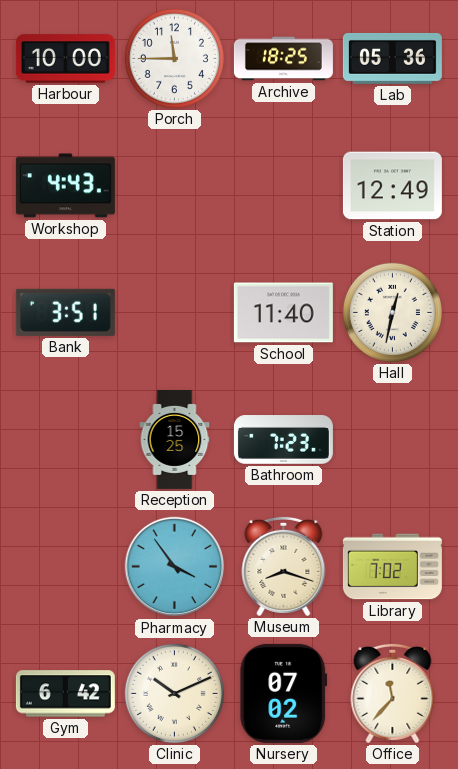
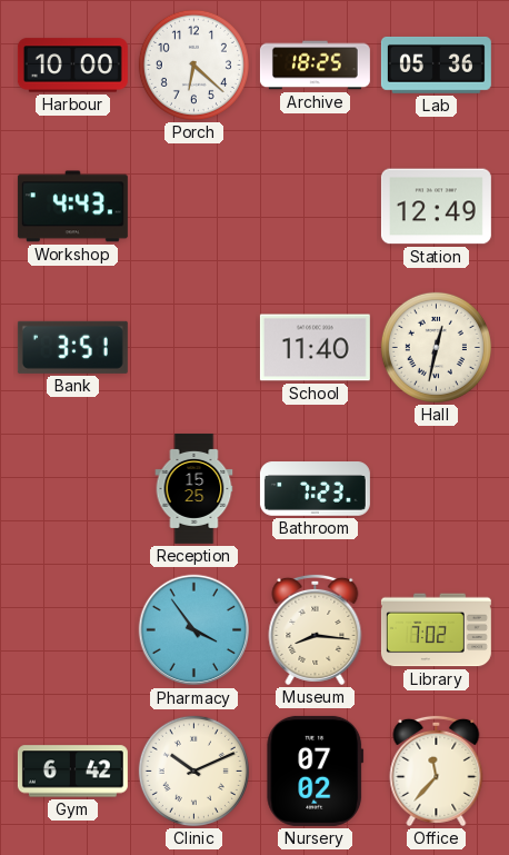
Porch: 11:45 -> 6:22 (193, 64)
Museum: 8:18 -> 8:16 (316, 629)
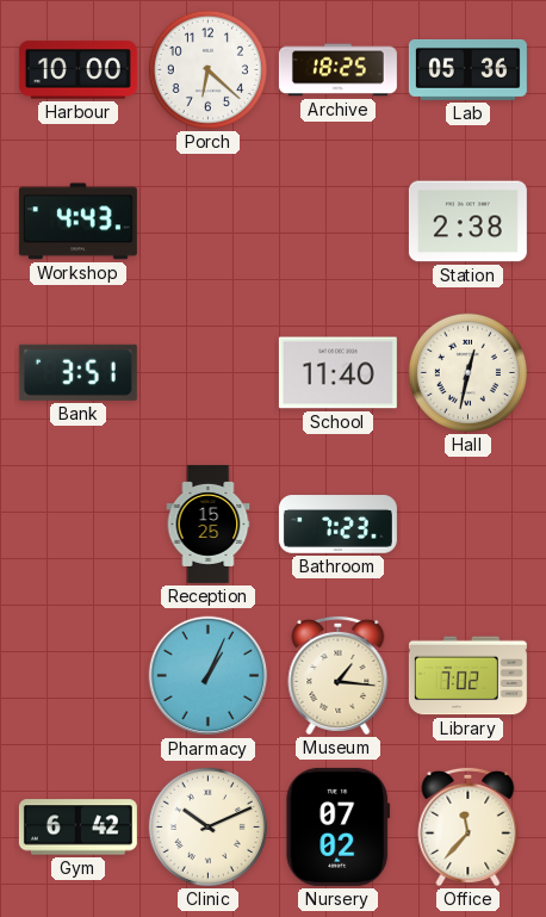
Station: 12:49 -> 2:38 (467, 222)
Pharmacy: 3:54 -> 1:04 (209, 676)
Museum: 8:16 -> 1:16 (339, 675)
